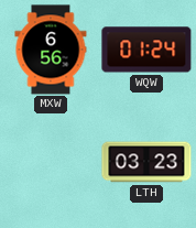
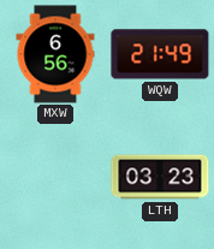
WQW: 01:24 -> 21:49 (160, 54)
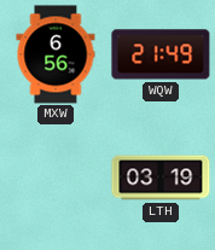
LTH: 03:23 -> 03:19 (161, 178)
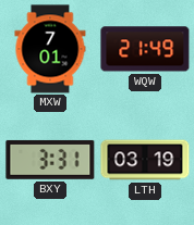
MXW: 6:56 -> 7:01 (50, 49)
BXY: none -> 3:31 (50, 160)
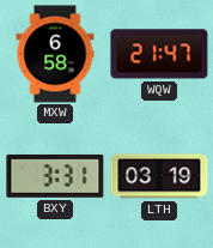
MXW: 7:01 -> 6:58 (55, 54)
WQW: 21:49 -> 21:47 (159, 54)
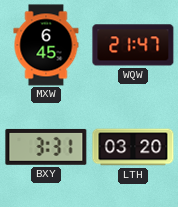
MXW: 6:58 -> 6:45 (46, 45)
LTH: 03:19 -> 03:20 (133, 147)
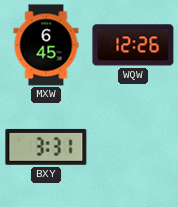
WQW: 21:47 -> 12:26 (133, 45)
LTH: 03:20 -> none (133, 147)
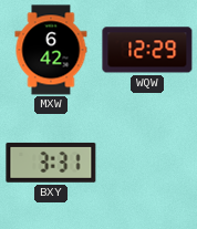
MXW: 6:45 -> 6:42 (51, 50)
WQW: 12:26 -> 12:29 (147, 50)
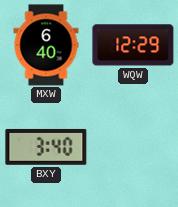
MXW: 6:42 -> 6:40 (46, 45)
BXY: 3:31 -> 3:40 (46, 147)
